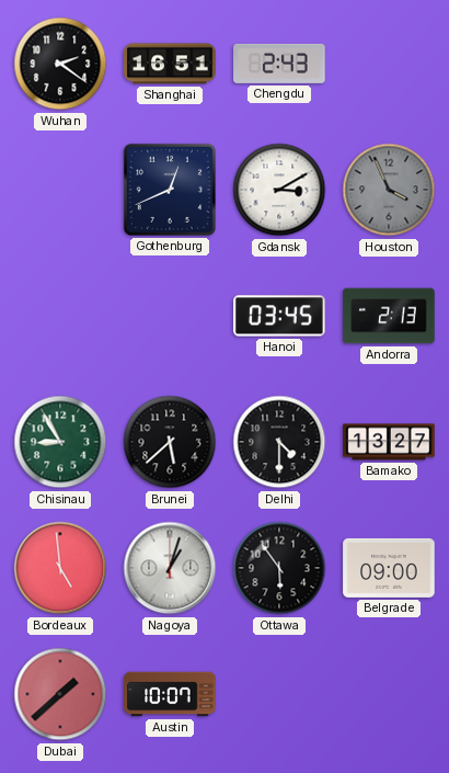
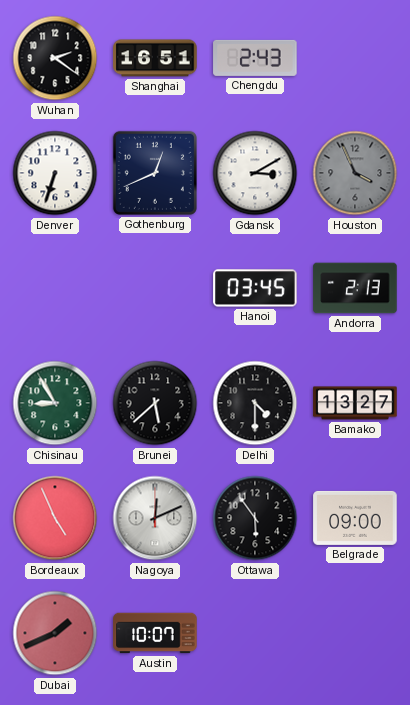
Denver: none -> 6:33 (55, 173)
Bordeaux: 4:59 -> 4:56 (55, 518)
Nagoya: 1:03 -> 12:11 (155, 518)
Dubai: 1:38 -> 1:41 (55, 633)
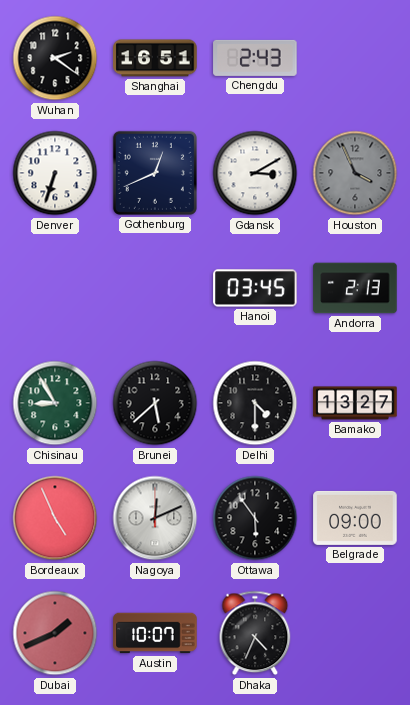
Dhaka: none -> 4:34 (255, 633)
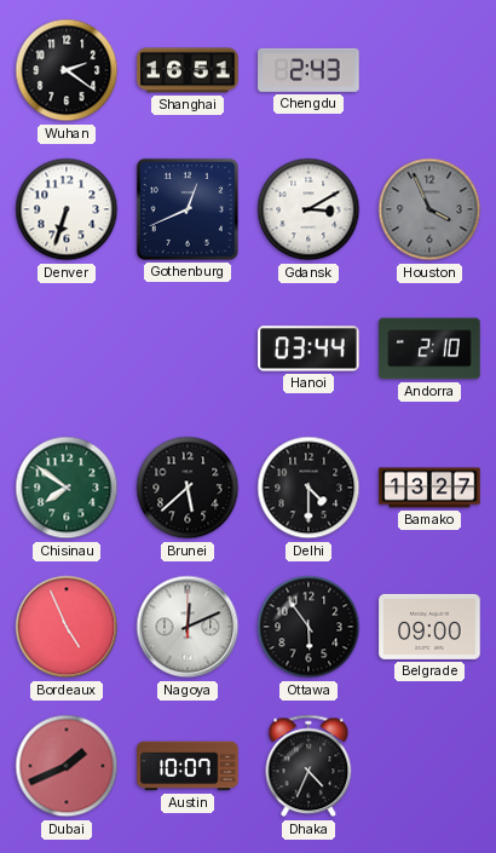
Hanoi: 03:45 -> 03:44 (308, 348)
Andorra: 2:13 -> 2:10 (429, 348)
Chisinau: 8:55 -> 7:51 (67, 488)
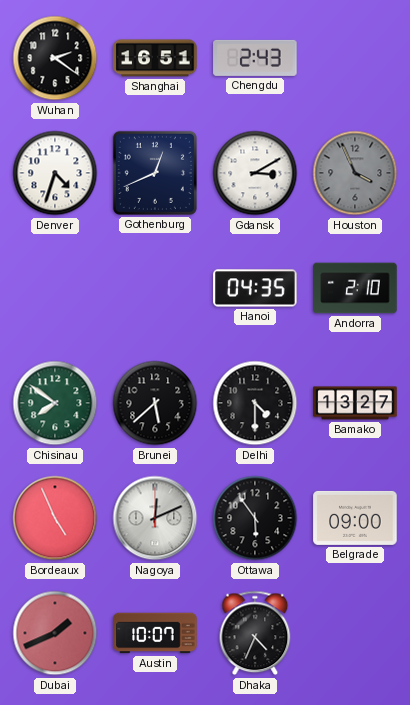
Denver: 6:33 -> 4:33 (55, 173)
Hanoi: 03:44 -> 04:35 (255, 288)
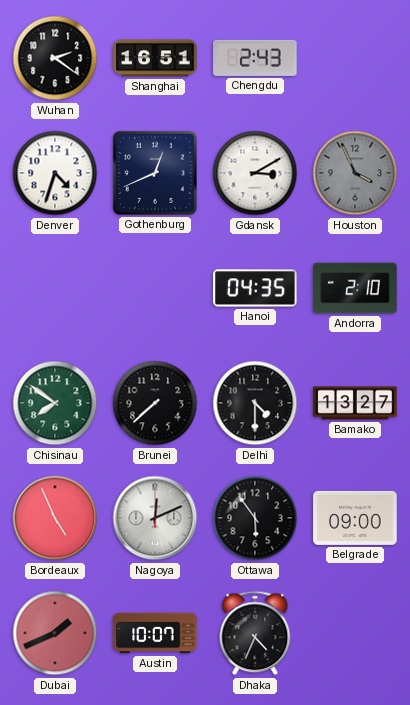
Brunei: 5:38 -> 7:38 (155, 403)
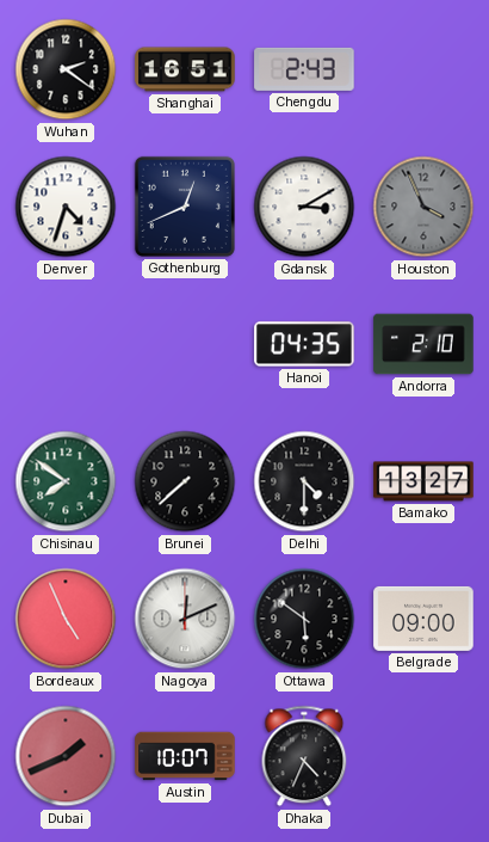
Ottawa: 5:54 -> 5:51 (304, 619)
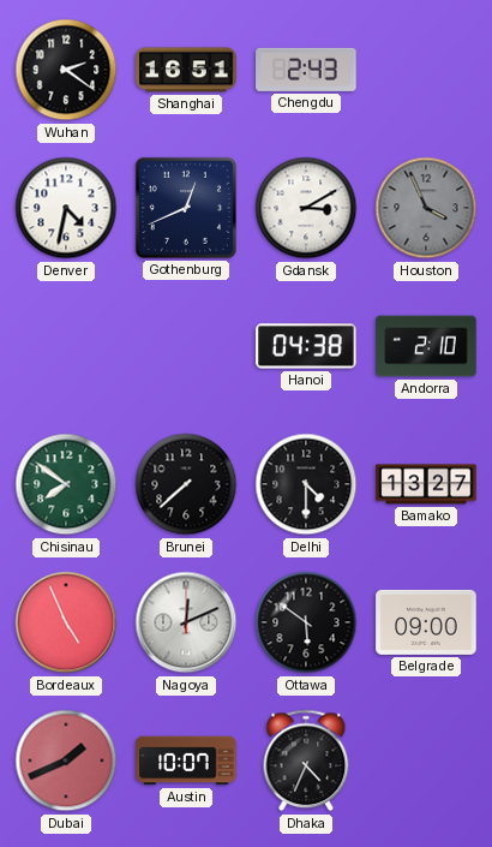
Denver: 4:33 -> 4:32 (66, 208)
Hanoi: 04:35 -> 04:38 (306, 346)
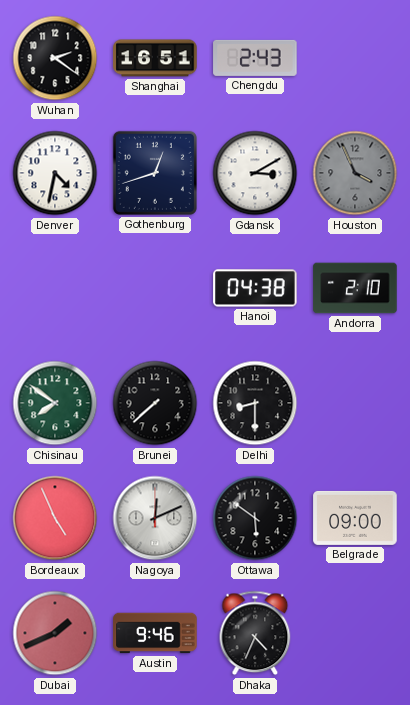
Gothenburg: 12:41 -> 12:42 (155, 173)
Delhi: 4:30 -> 8:30 (255, 403)
Bamako: 13:27 -> none (426, 484)
Austin: 10:07 -> 9:46 (155, 633)
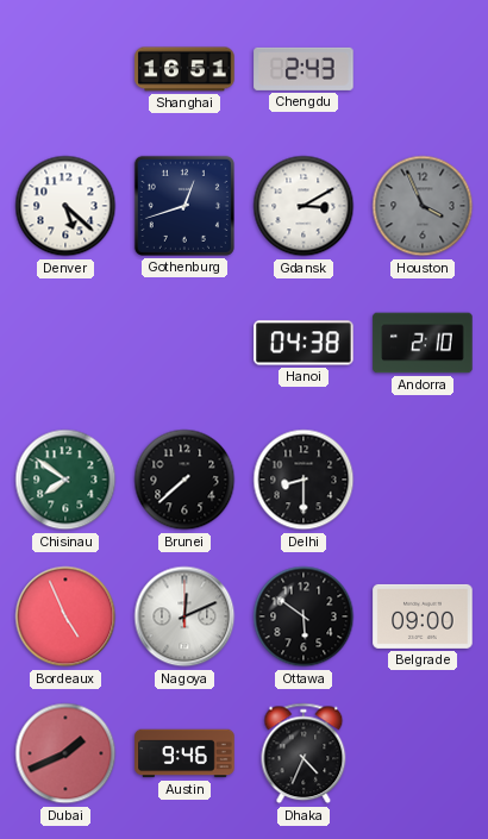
Wuhan: 2:21 -> none (55, 58)
Denver: 4:32 -> 5:22 (65, 206)
